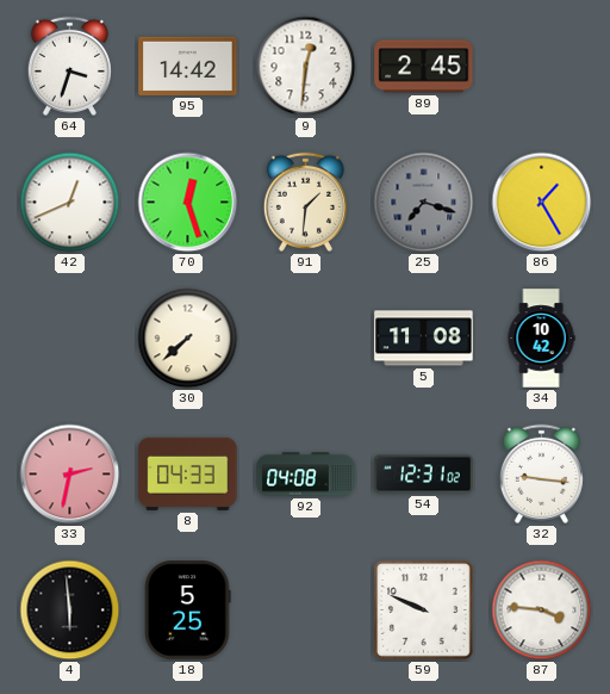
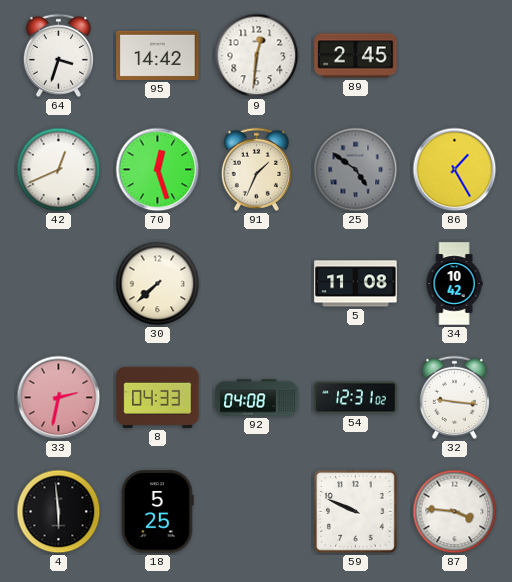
91: 1:31 -> 1:34 (256, 169)
25: 7:18 -> 4:51 (356, 170)
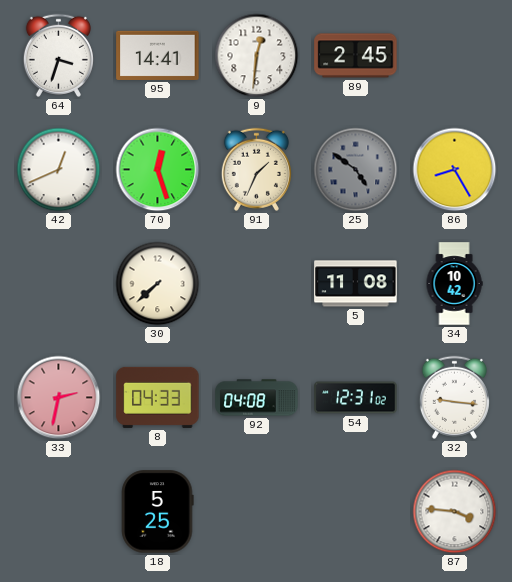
95: 14:42 -> 14:41 (158, 55)
86: 1:25 -> 8:25 (455, 170)
4: 5:59 -> none (59, 512)
59: 9:49 -> none (356, 512)
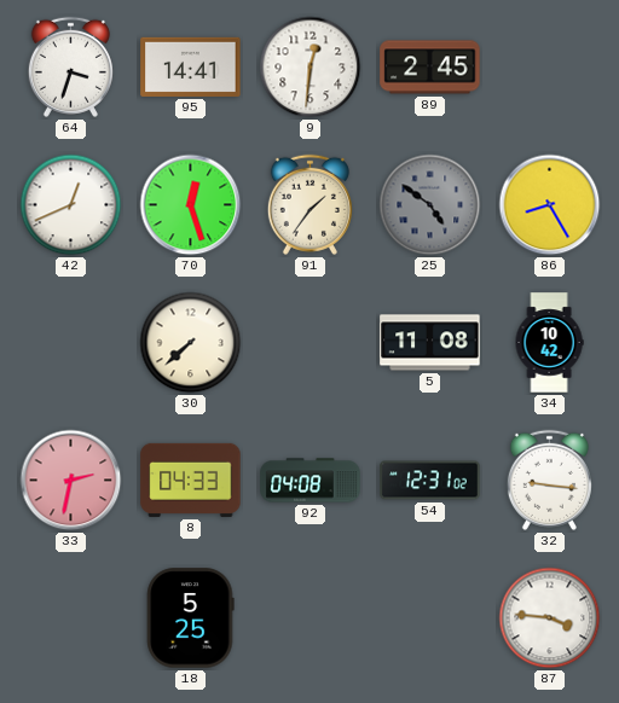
91: 1:34 -> 1:36 (309, 204)
